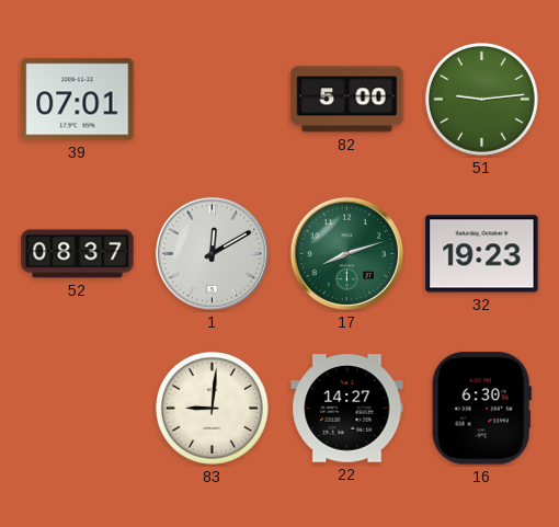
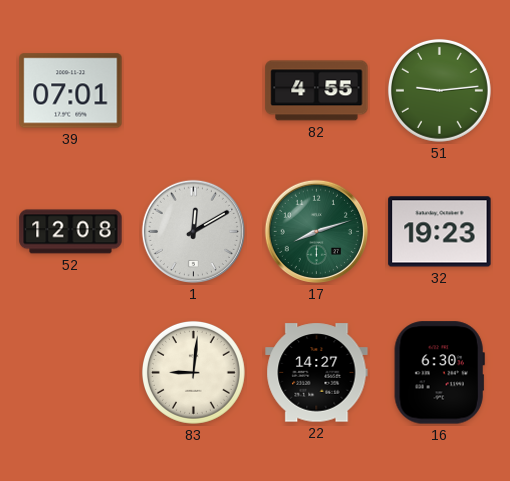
82: 5:00 -> 4:55 (317, 91)
52: 08:37 -> 12:08 (71, 232)
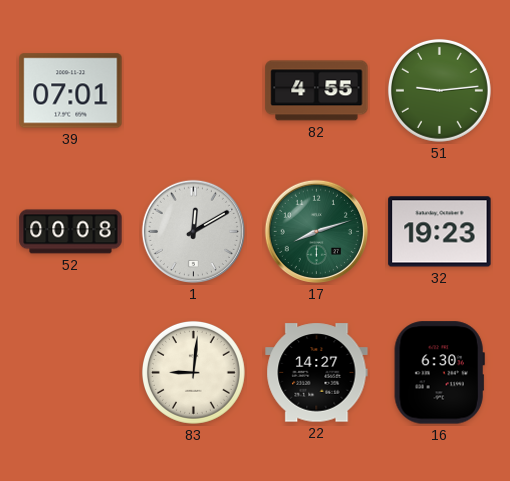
52: 12:08 -> 00:08 (71, 232)
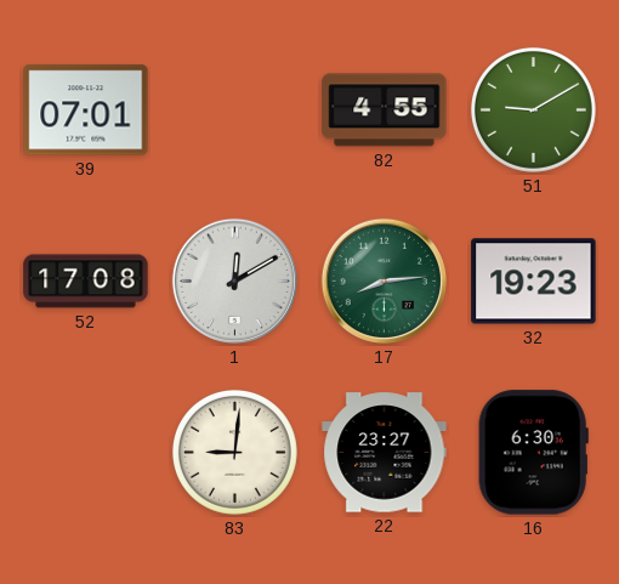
51: 9:14 -> 9:10 (533, 109)
52: 00:08 -> 17:08 (86, 282)
17: 8:12 -> 8:14 (384, 280)
22: 14:27 -> 23:27 (385, 453)
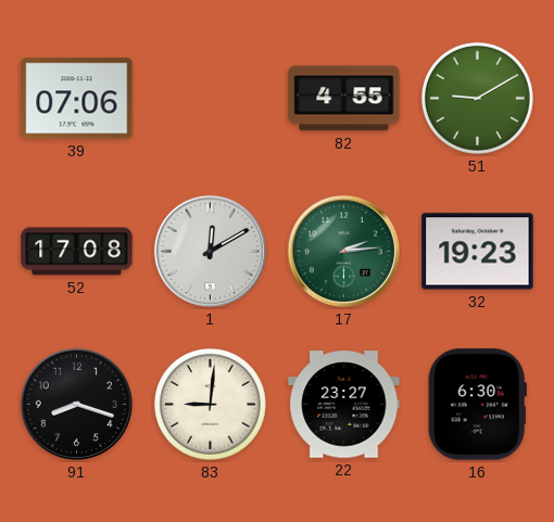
39: 07:01 -> 07:06 (77, 99)
17: 8:14 -> 2:14 (343, 251)
91: none -> 8:18 (76, 404)
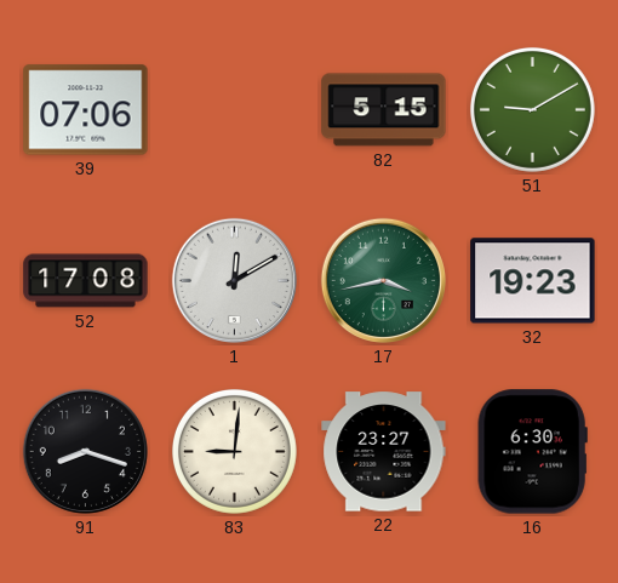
82: 4:55 -> 5:15 (384, 110)
17: 2:14 -> 3:43 (383, 280)
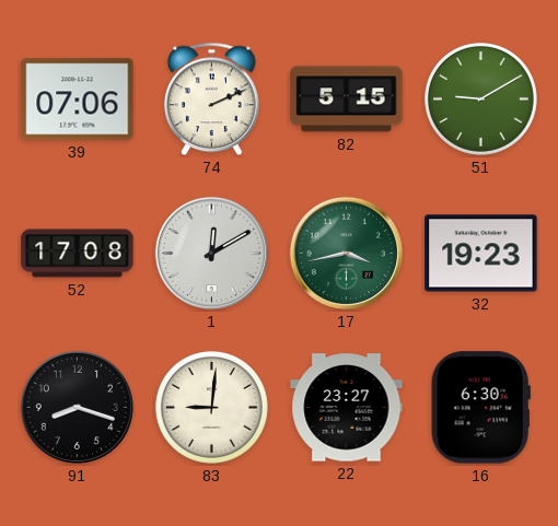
74: none -> 2:11 (212, 100)
